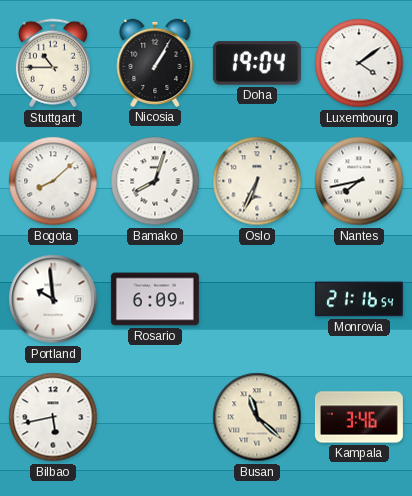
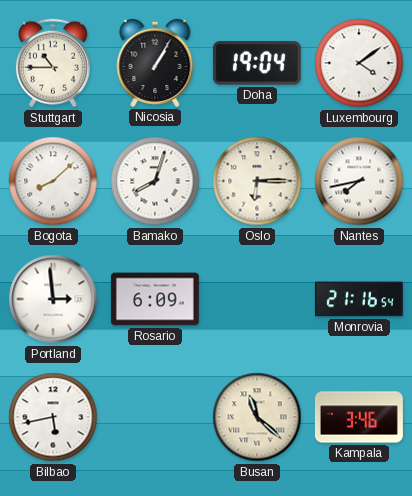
Oslo: 6:34 -> 6:15 (257, 181)
Portland: 9:59 -> 2:59 (53, 299)
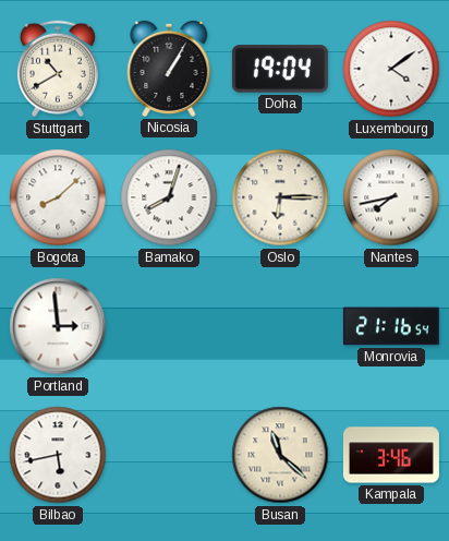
Stuttgart: 10:45 -> 10:40 (58, 69)
Rosario: 6:09 -> none (155, 299)
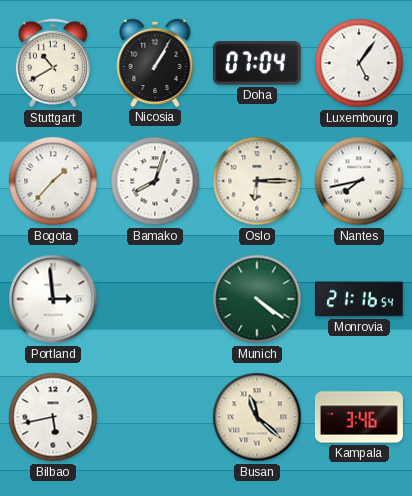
Doha: 19:04 -> 07:04 (257, 63)
Luxembourg: 4:09 -> 5:06 (359, 63)
Bogota: 8:08 -> 1:37 (53, 181)
Munich: none -> 4:21 (257, 299)
